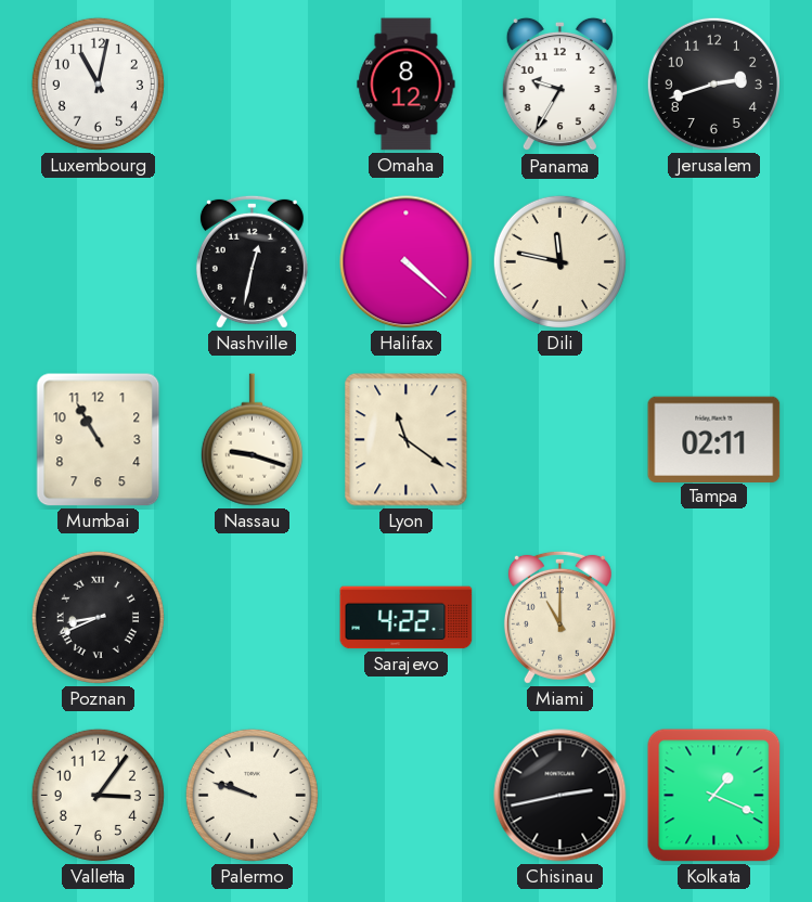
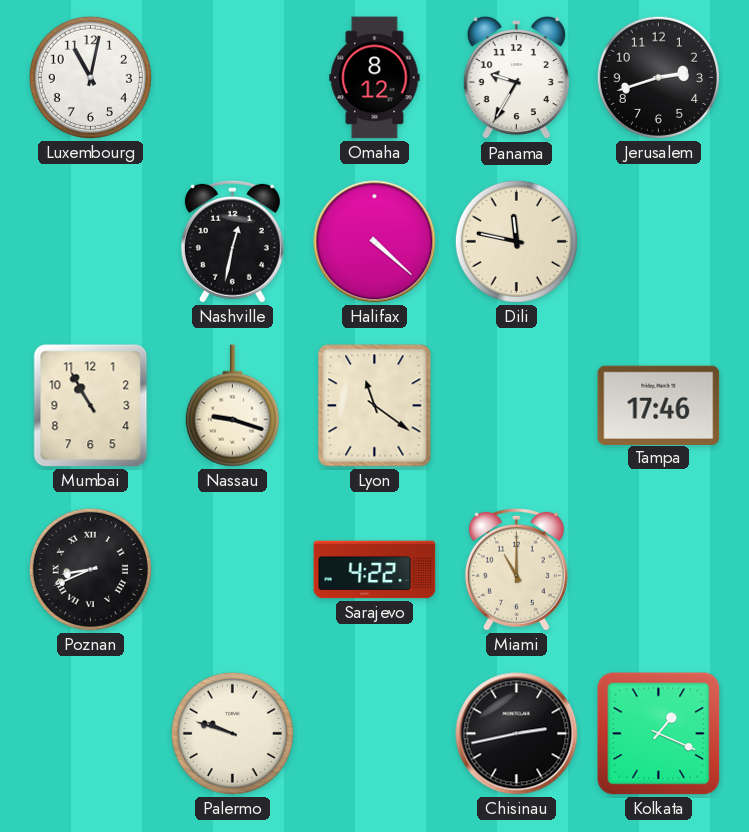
Tampa: 02:11 -> 17:46 (659, 405)
Valletta: 3:06 -> none (98, 795)
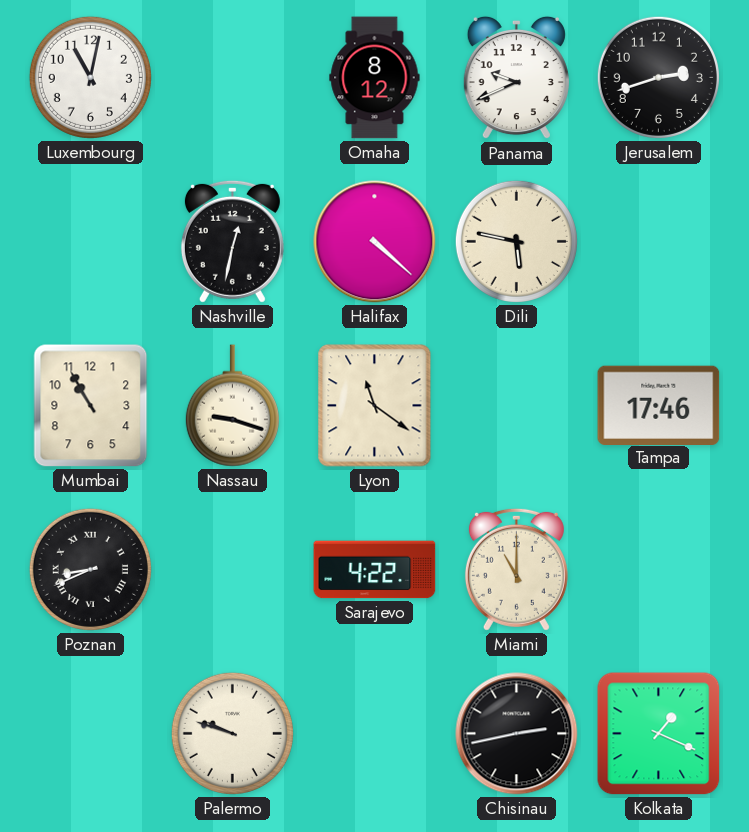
Panama: 9:35 -> 9:41 (516, 78)
Dili: 11:47 -> 5:47 (516, 241)
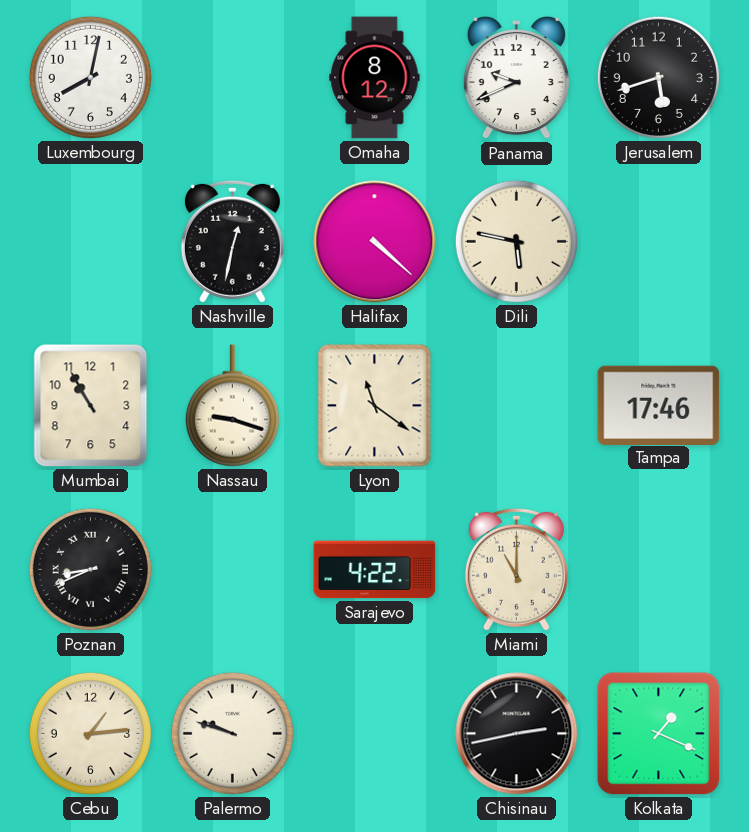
Luxembourg: 11:02 -> 8:02 (90, 77)
Jerusalem: 2:42 -> 5:42 (658, 77)
Cebu: none -> 1:14 (90, 733)
